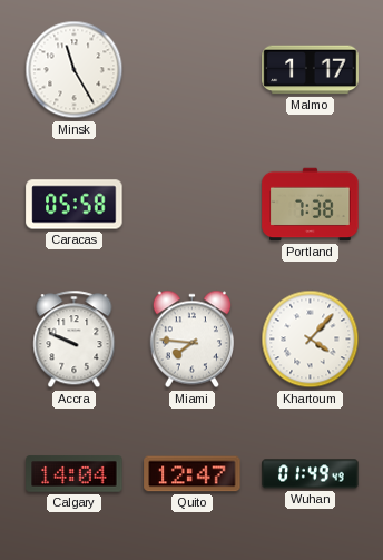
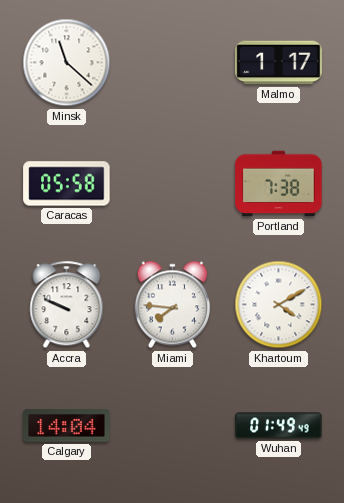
Minsk: 11:25 -> 11:22 (67, 63)
Khartoum: 4:07 -> 4:10 (279, 305)
Quito: 12:47 -> none (193, 474)
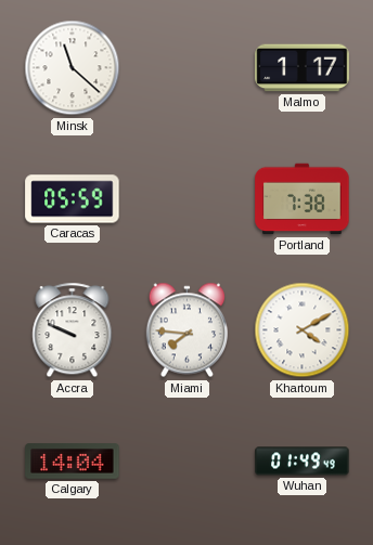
Caracas: 05:58 -> 05:59 (73, 199)
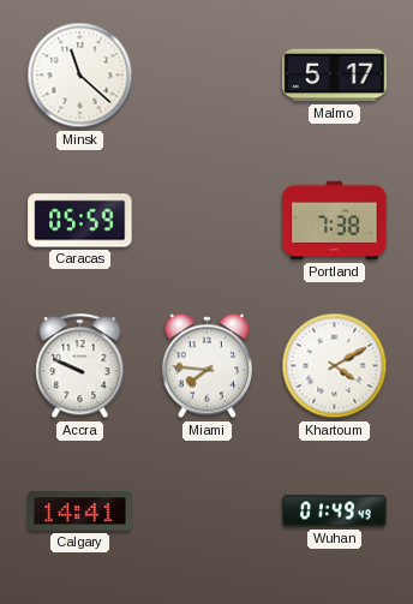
Malmo: 1:17 -> 5:17 (335, 76)
Calgary: 14:04 -> 14:41 (80, 512)
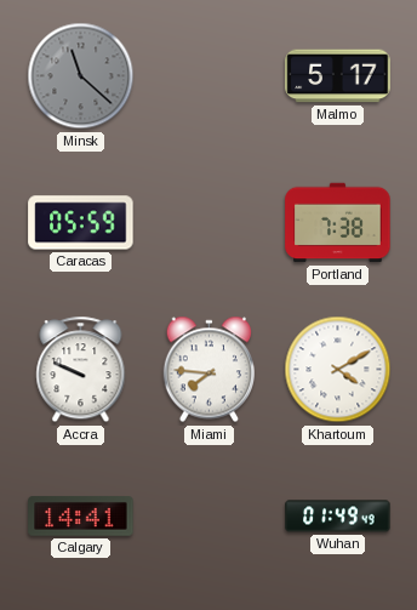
Minsk dial: white -> grey (81, 76)
